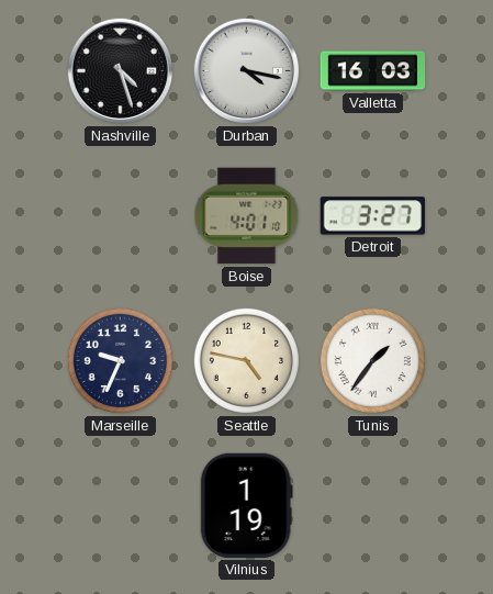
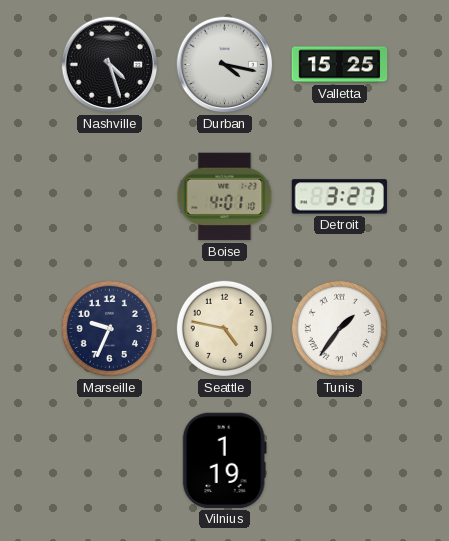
Valletta: 16:03 -> 15:25 (340, 65)
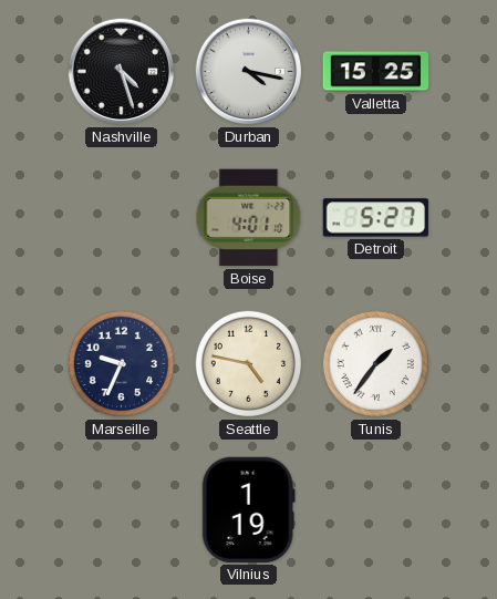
Detroit: 3:27 -> 5:27 (375, 218)
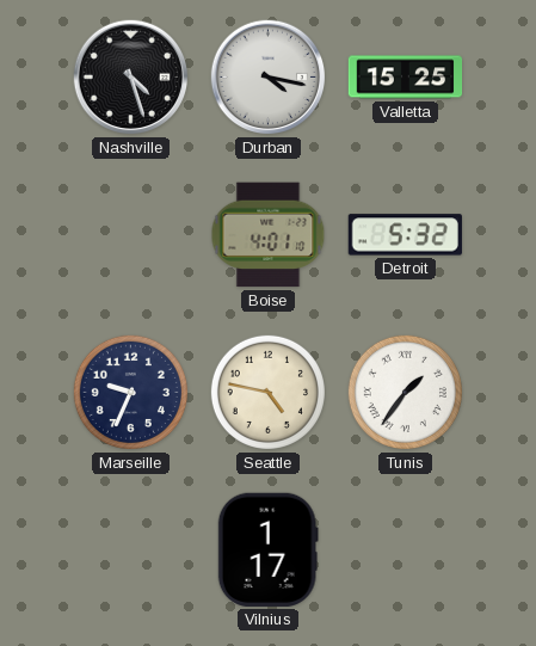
Detroit: 5:27 -> 5:32 (405, 235)
Vilnius: 1:19 -> 1:17 (267, 549)
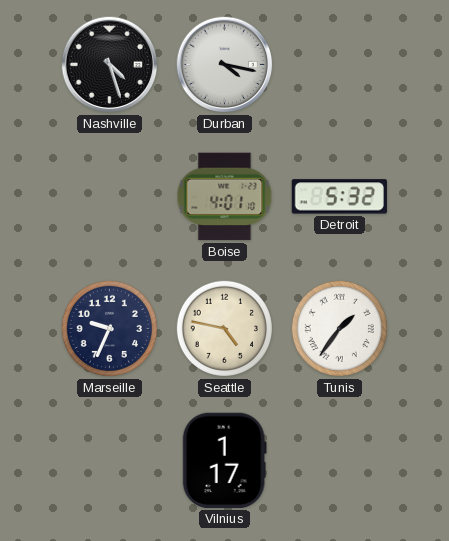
Valletta: 15:25 -> none (406, 78)
